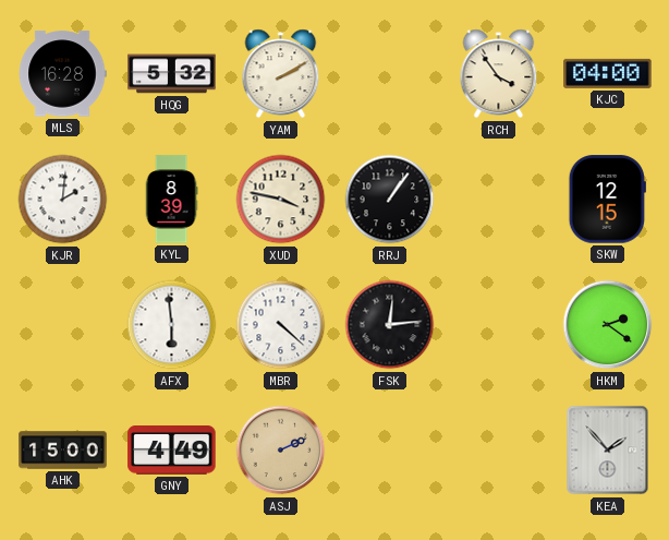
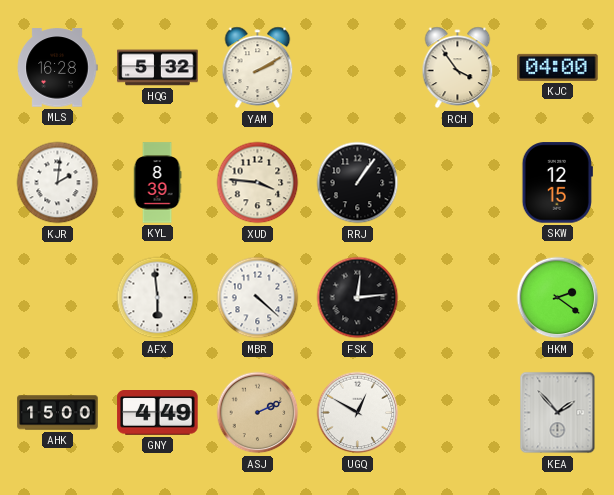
XUD: 3:47 -> 3:46 (258, 183)
UGQ: none -> 12:50 (358, 413)
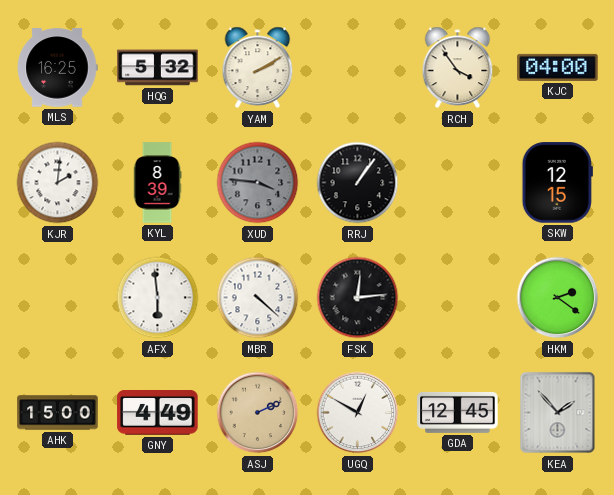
MLS: 16:28 -> 16:25 (57, 68)
XUD dial: cream -> grey (258, 183)
GDA: none -> 12:45 (458, 412)
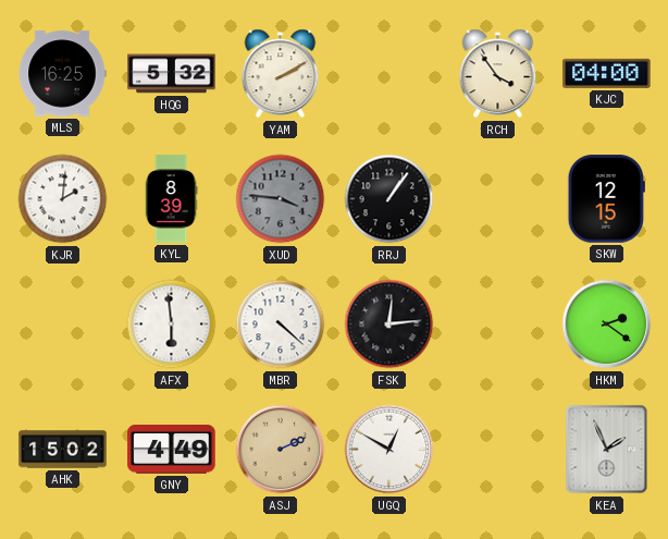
AHK: 15:00 -> 15:02 (63, 450)
GDA: 12:45 -> none (458, 412)
KEA: 1:53 -> 1:56 (607, 450)
